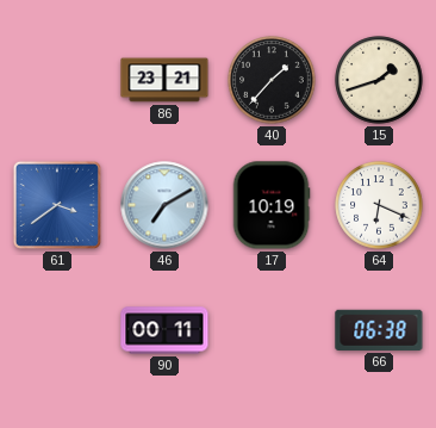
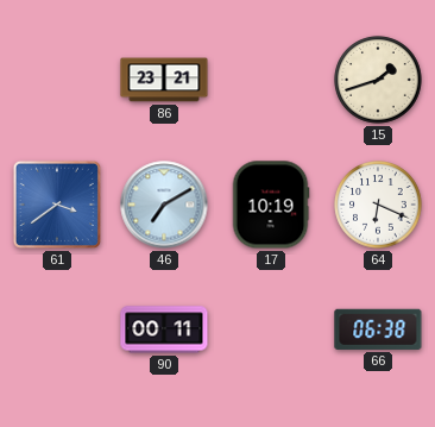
40: 1:37 -> none (272, 80)
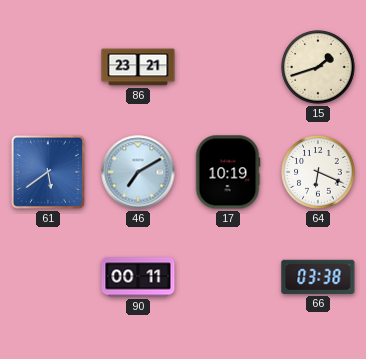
61: 3:39 -> 5:39 (48, 172)
66: 06:38 -> 03:38 (318, 277)
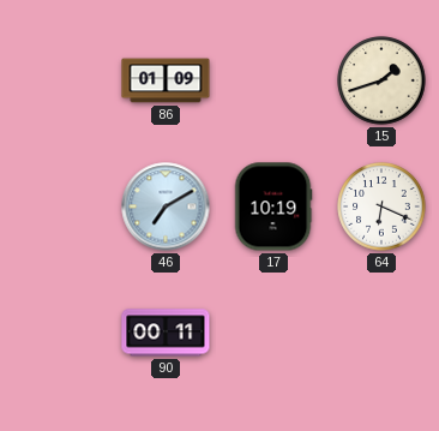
86: 23:21 -> 01:09 (166, 80)
61: 5:39 -> none (48, 172)
66: 03:38 -> none (318, 277)
